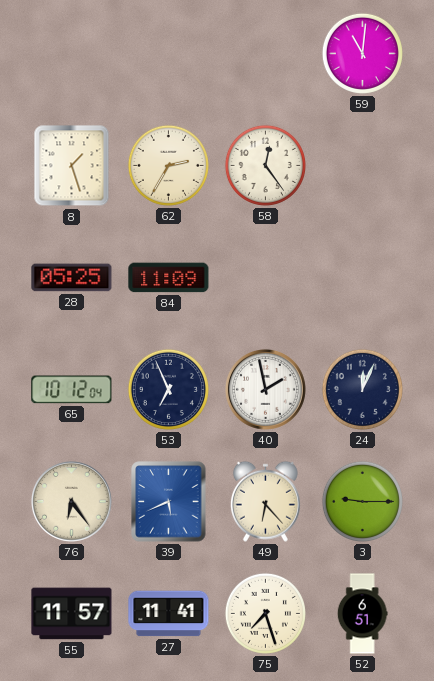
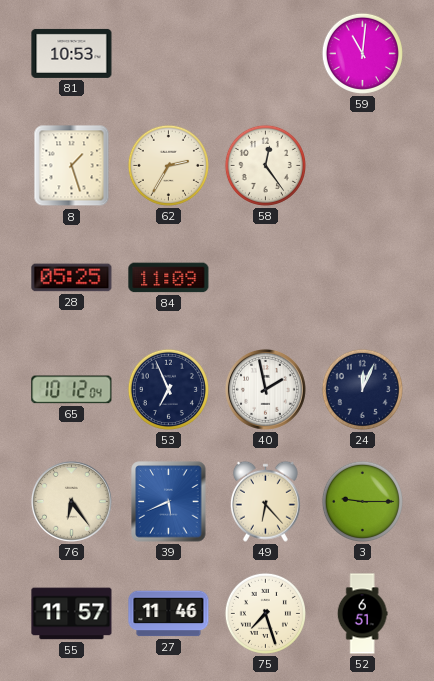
81: none -> 10:53 (72, 53)
27: 11:41 -> 11:46 (169, 614)
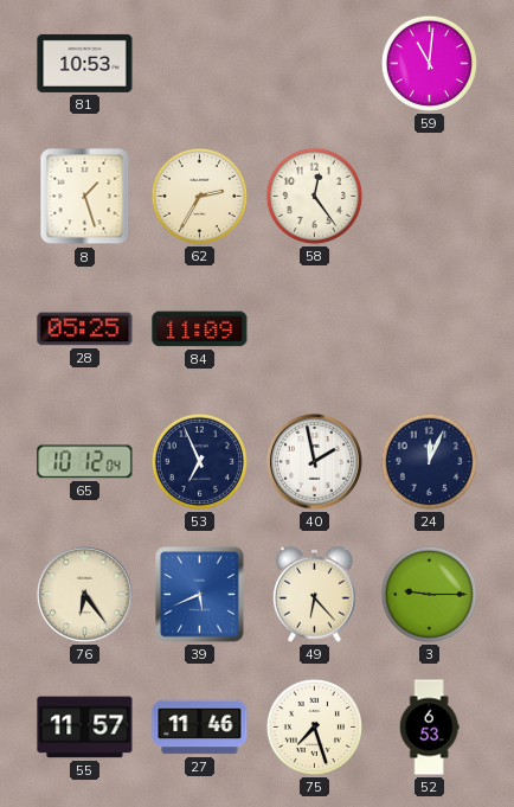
52: 6:51 -> 6:53 (429, 728)
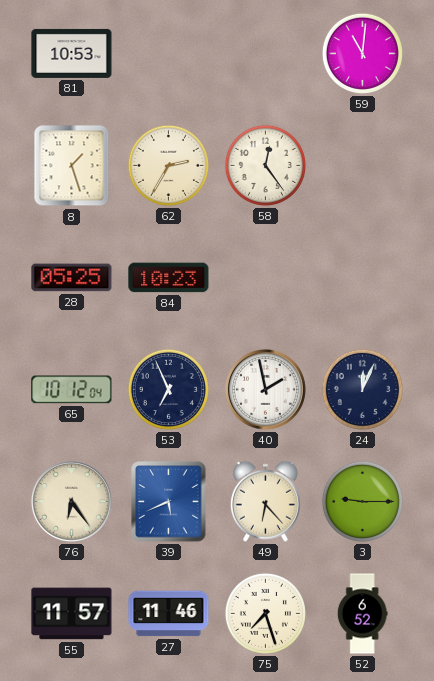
84: 11:09 -> 10:23 (169, 278)
52: 6:53 -> 6:52 (362, 614)
